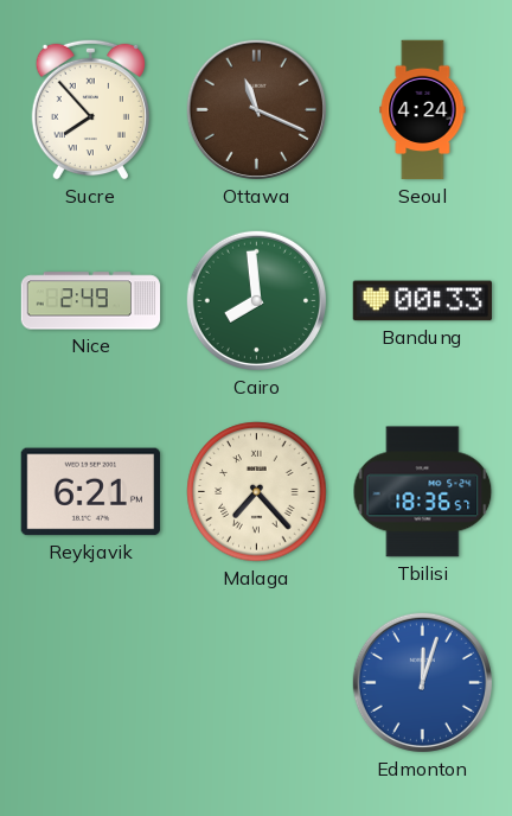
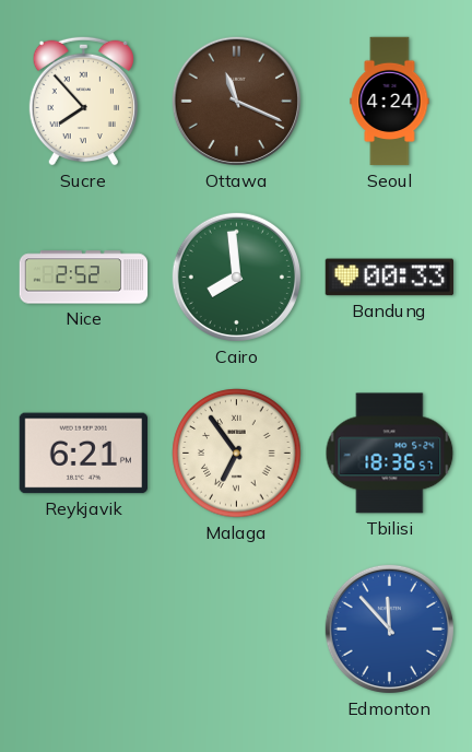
Nice: 2:49 -> 2:52 (84, 278)
Malaga: 7:23 -> 6:54 (237, 454)
Edmonton: 12:03 -> 11:53 (389, 628)
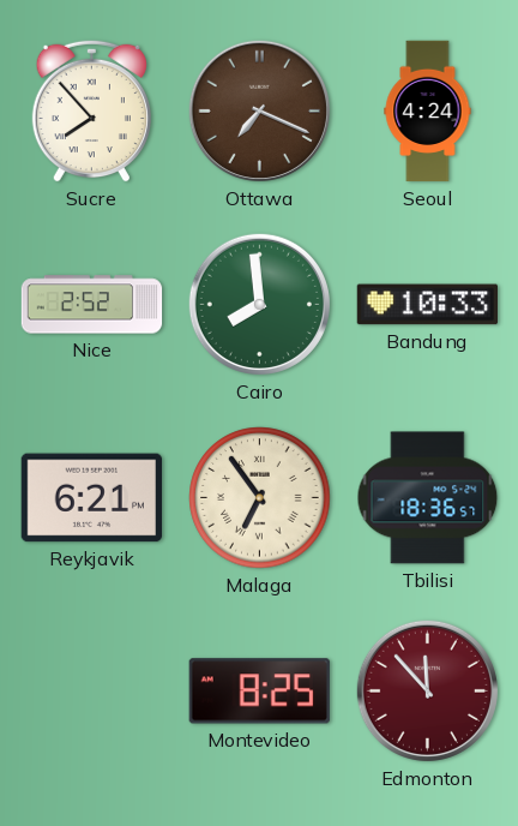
Ottawa: 11:19 -> 7:19 (259, 110)
Bandung: 00:33 -> 10:33 (427, 305)
Montevideo: none -> 8:25 (259, 692)
Edmonton dial: blue -> burgundy (427, 690)
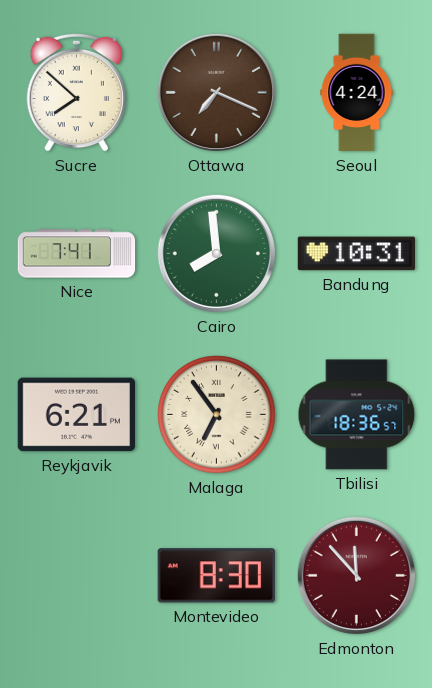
Sucre: 7:53 -> 7:52 (76, 92)
Nice: 2:52 -> 7:41 (77, 254)
Bandung: 10:33 -> 10:31 (356, 254)
Montevideo: 8:25 -> 8:30 (216, 576)
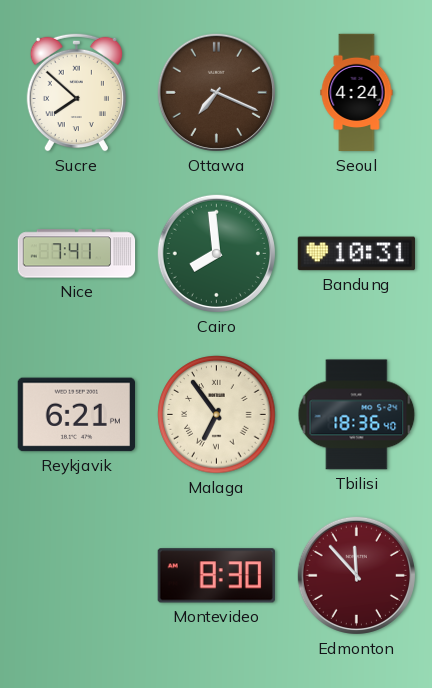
Tbilisi: 18:36:57 -> 18:36:40 (357, 415)
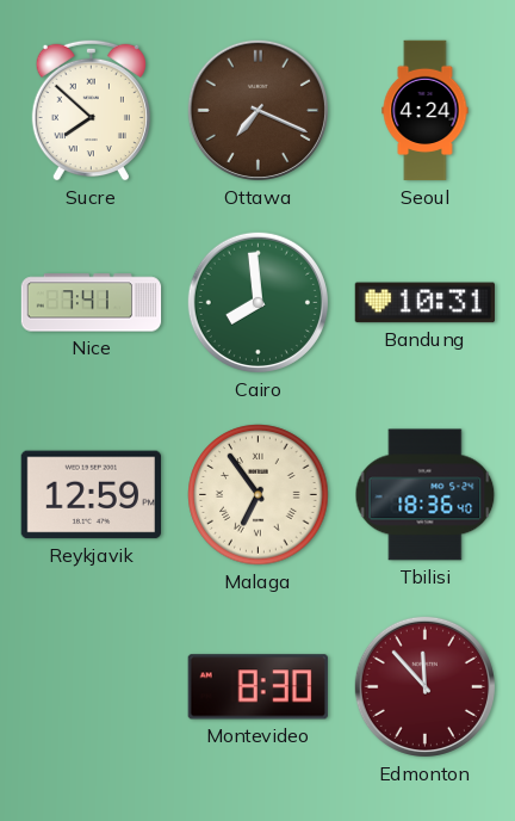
Reykjavik: 6:21 -> 12:59 (91, 495)
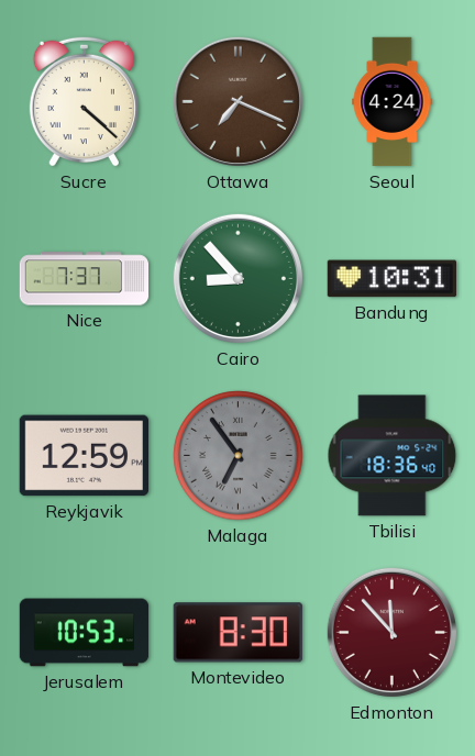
Sucre: 7:52 -> 4:22 (84, 101)
Nice: 7:41 -> 7:37 (85, 279)
Cairo: 7:59 -> 8:53 (237, 278)
Malaga dial: cream -> grey (239, 456)
Jerusalem: none -> 10:53 (85, 633)
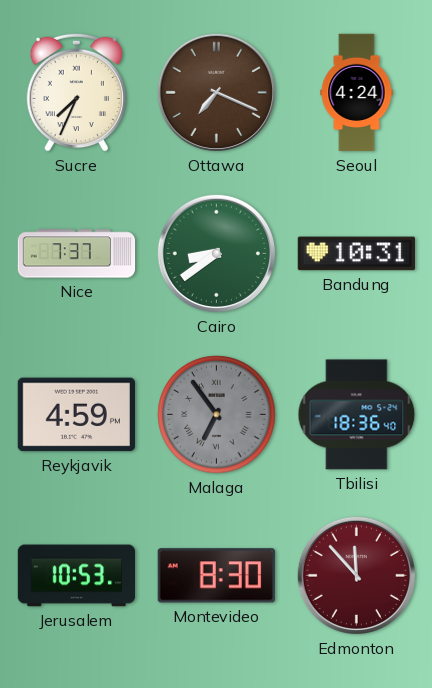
Sucre: 4:22 -> 7:34 (76, 92)
Cairo: 8:53 -> 8:39 (216, 253)
Reykjavik: 12:59 -> 4:59 (76, 415)
